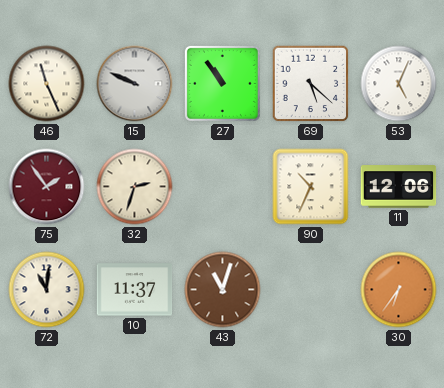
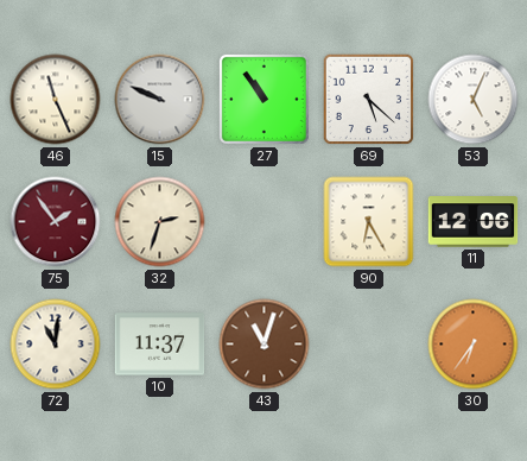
90: 10:34 -> 6:25 (369, 222)
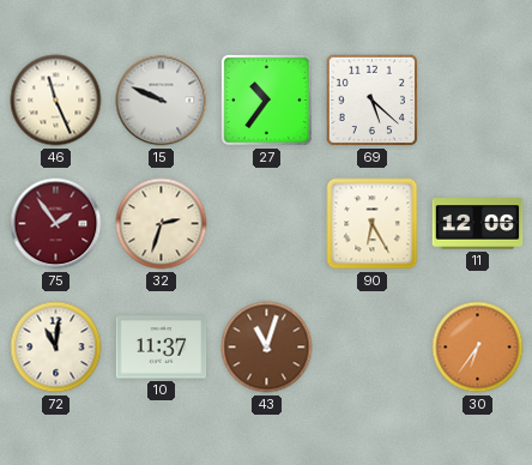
27: 10:54 -> 10:36 (266, 99)
53: 5:04 -> none (474, 100)
